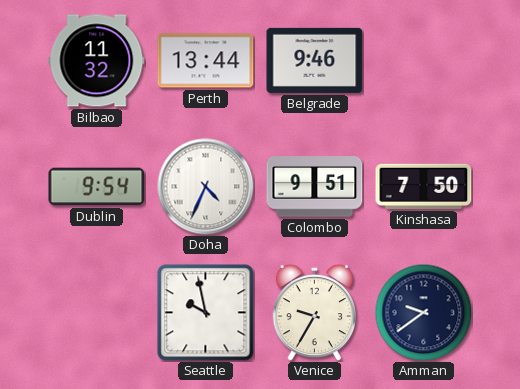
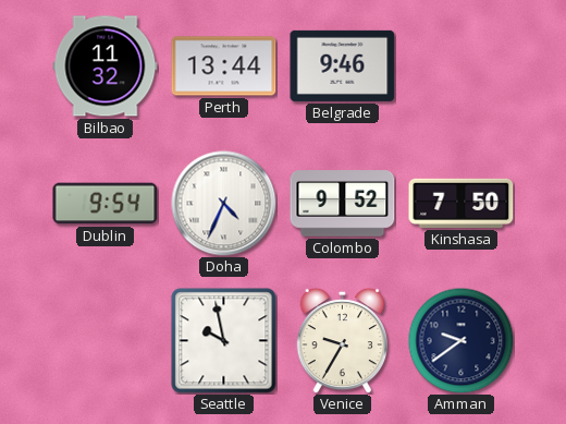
Colombo: 9:51 -> 9:52 (343, 204)
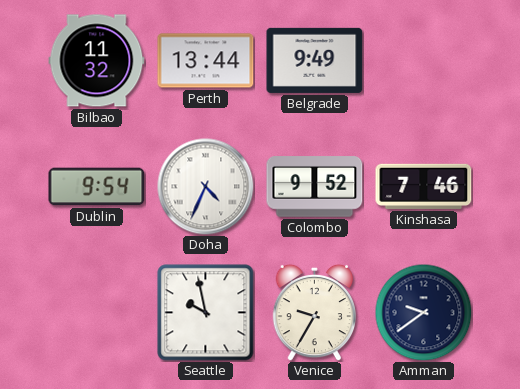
Belgrade: 9:46 -> 9:49 (315, 60)
Kinshasa: 7:50 -> 7:46 (424, 186)
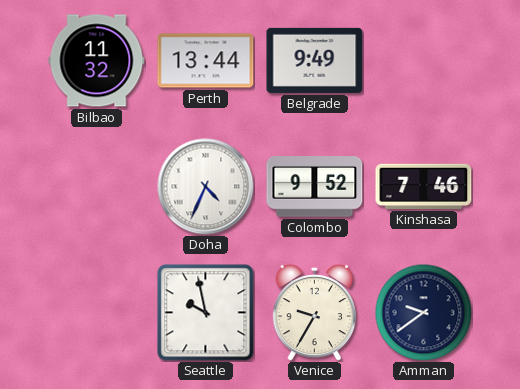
Dublin: 9:54 -> none (97, 187)
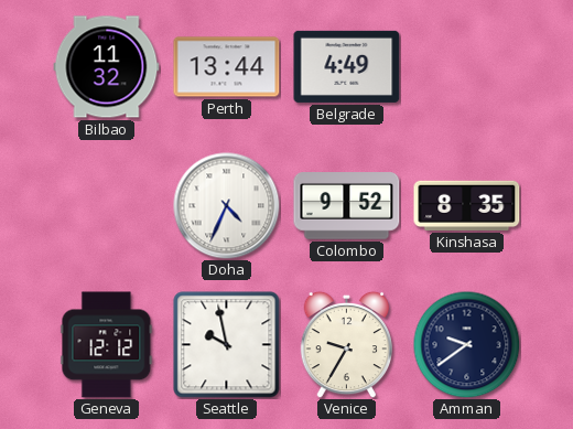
Belgrade: 9:49 -> 4:49 (347, 66)
Kinshasa: 7:46 -> 8:35 (467, 205)
Geneva: none -> 12:12 (107, 345)
